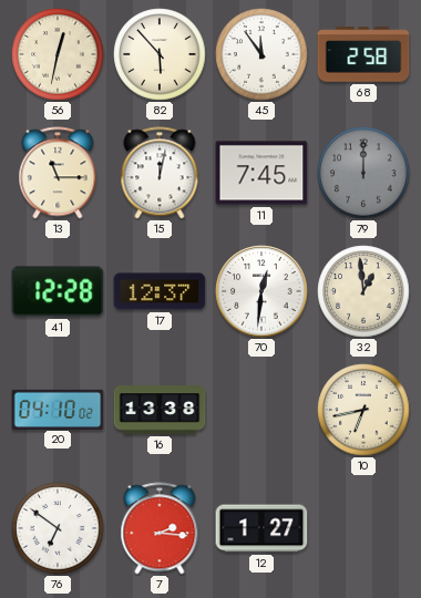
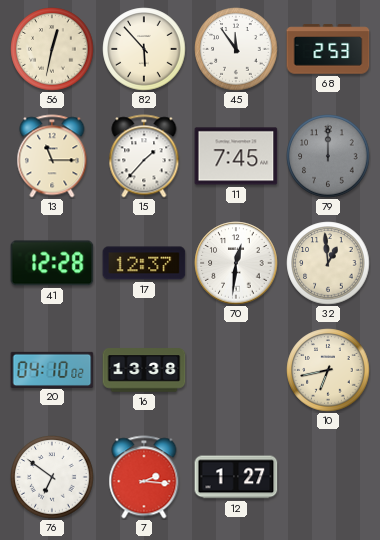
68: 2:58 -> 2:53 (328, 49)
15: 12:02 -> 1:37 (144, 156)
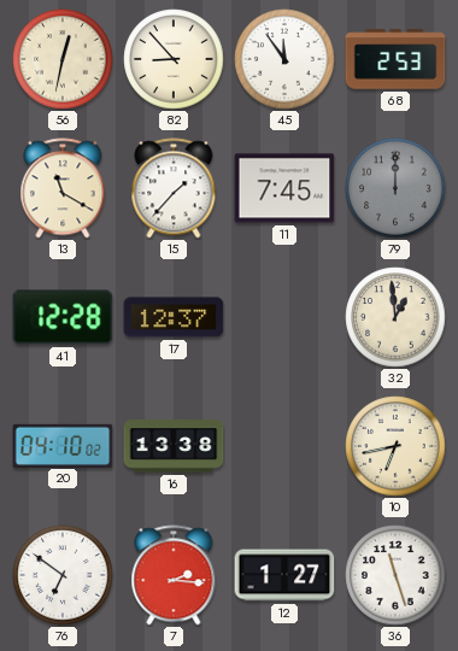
82: 5:53 -> 8:53 (174, 59)
13: 11:15 -> 11:20 (63, 188)
70: 12:31 -> none (236, 263)
36: none -> 11:27 (395, 575)
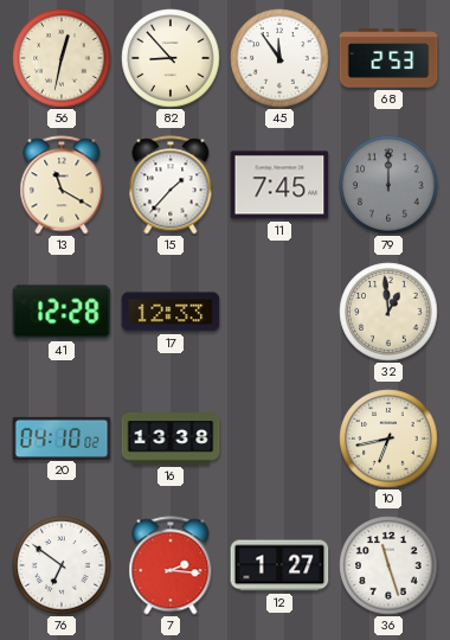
17: 12:37 -> 12:33 (171, 312)
